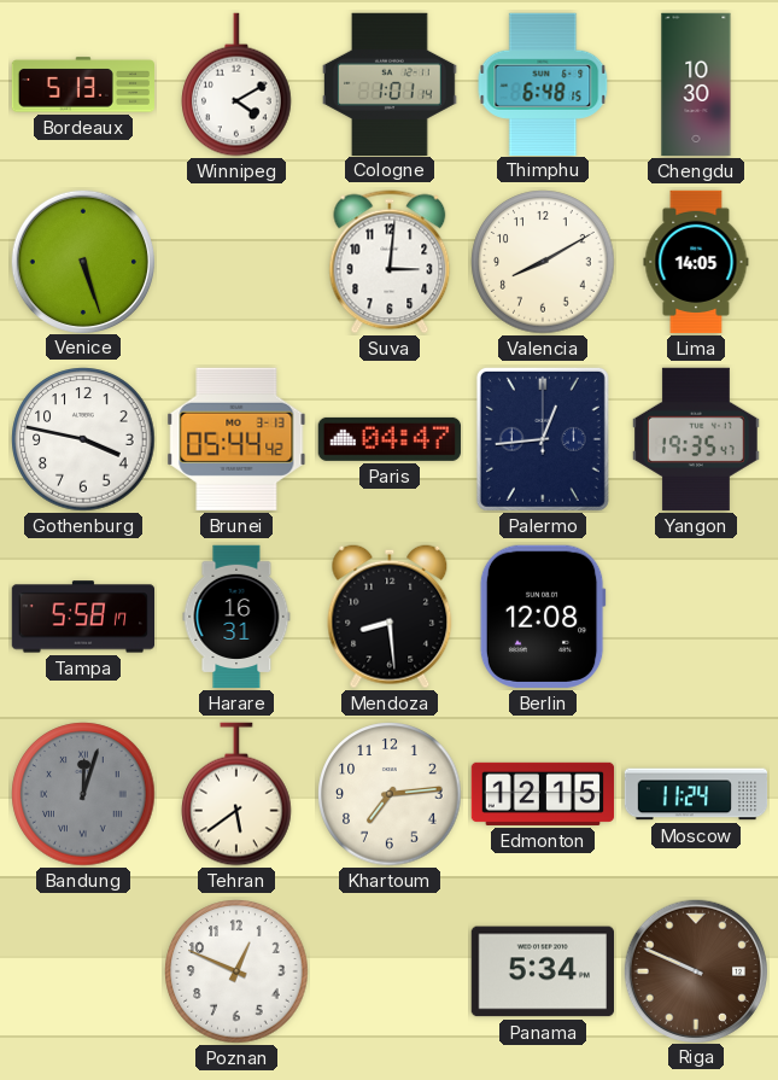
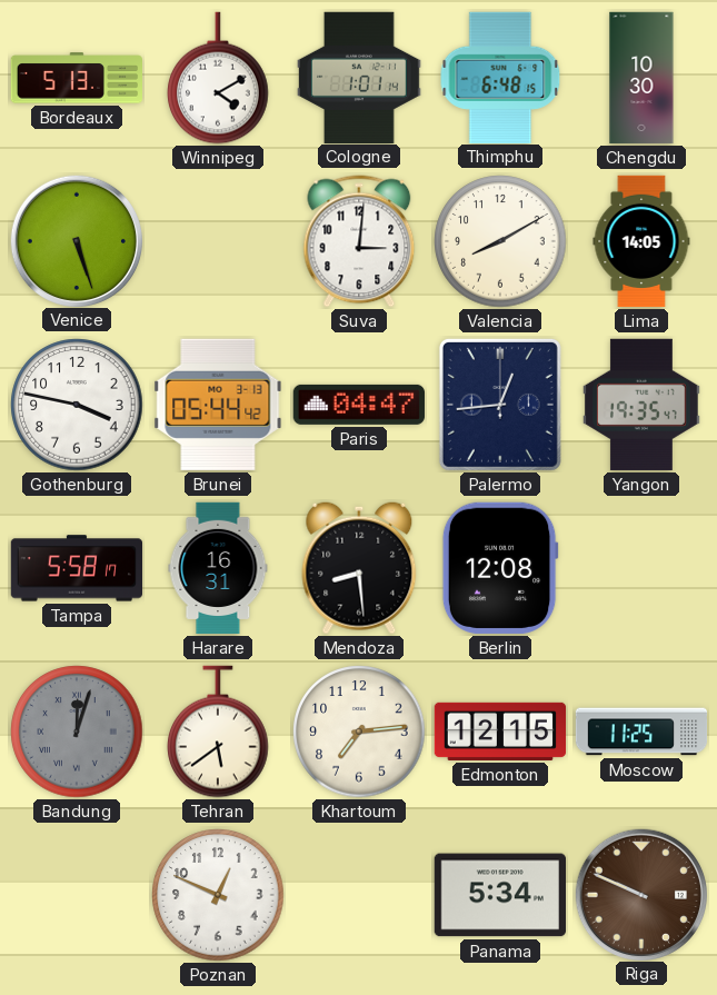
Moscow: 11:24 -> 11:25 (641, 732)
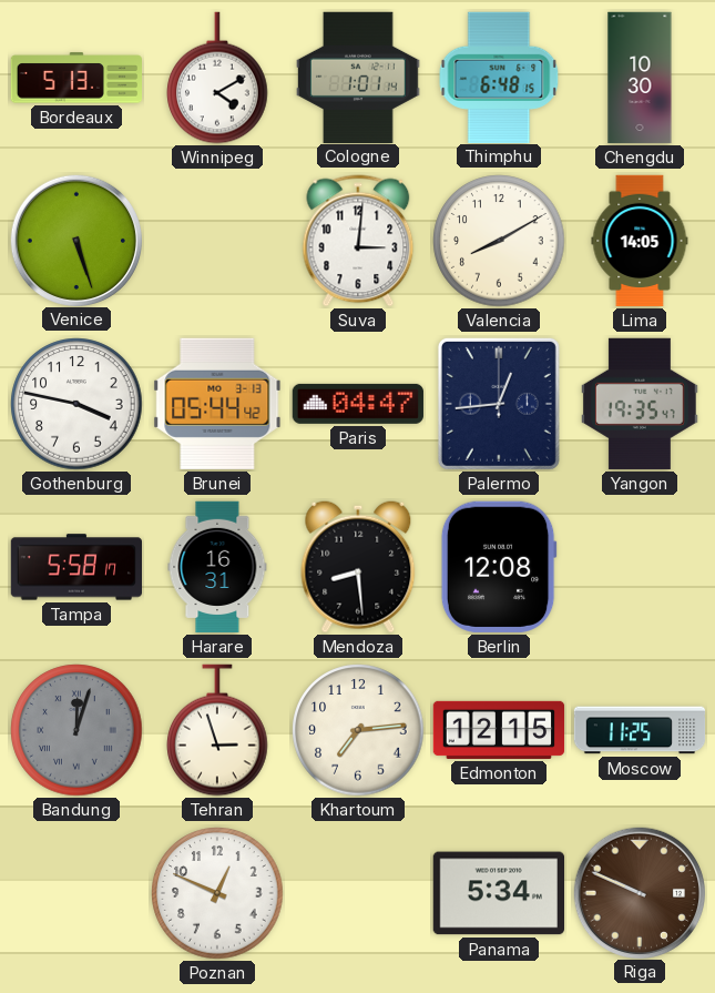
Tehran: 5:39 -> 2:57 (217, 730)
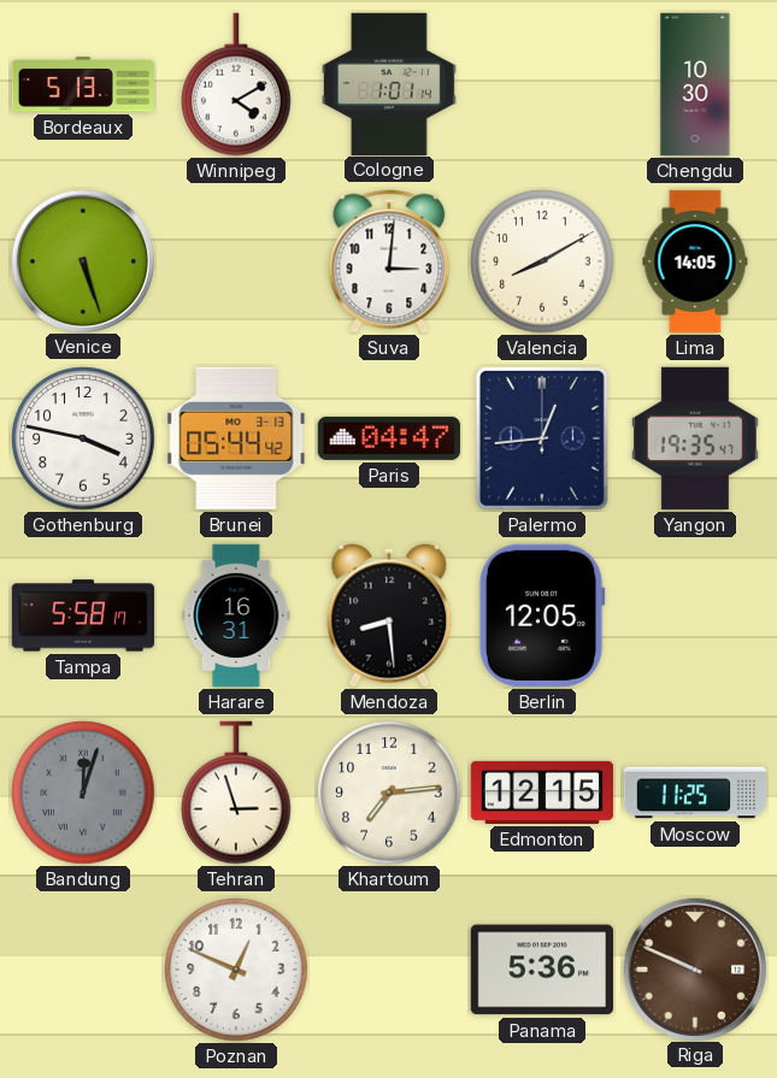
Thimphu: 6:48 -> none (499, 77)
Berlin: 12:08 -> 12:05 (542, 615)
Panama: 5:34 -> 5:36 (541, 970)
